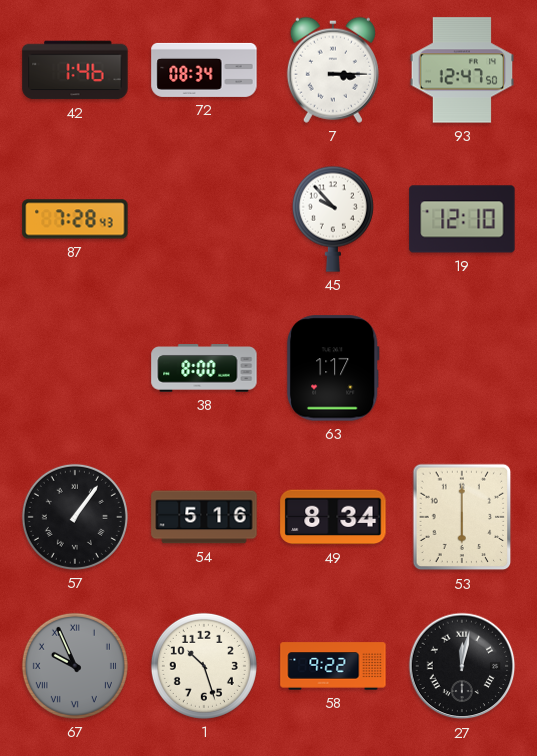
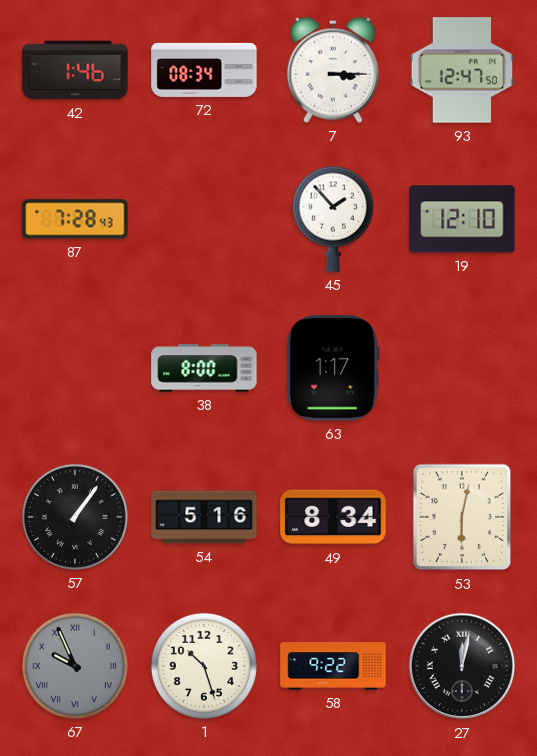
45: 9:53 -> 1:53 (333, 219)
53: 6:00 -> 6:02 (462, 517)
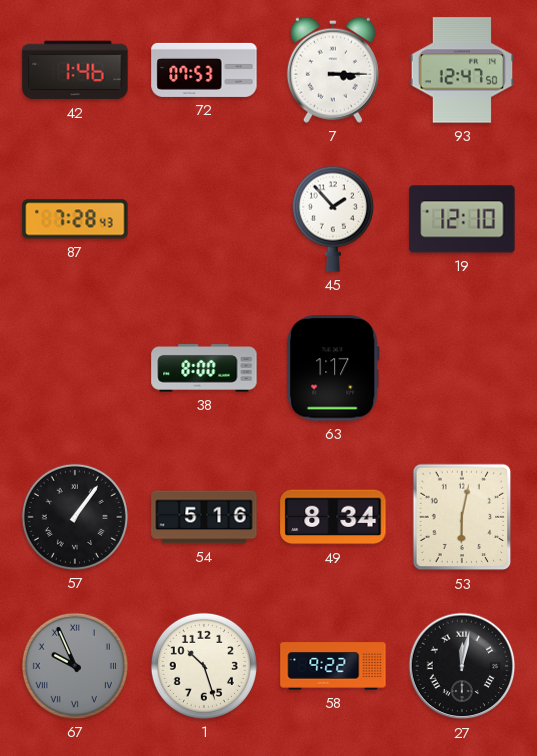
72: 08:34 -> 07:53 (204, 70)
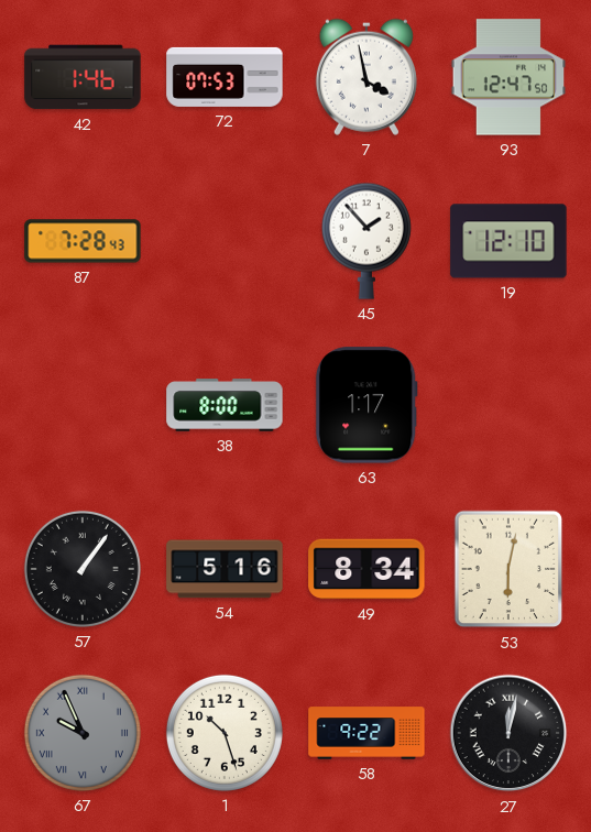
7: 3:15 -> 3:58 (366, 77)
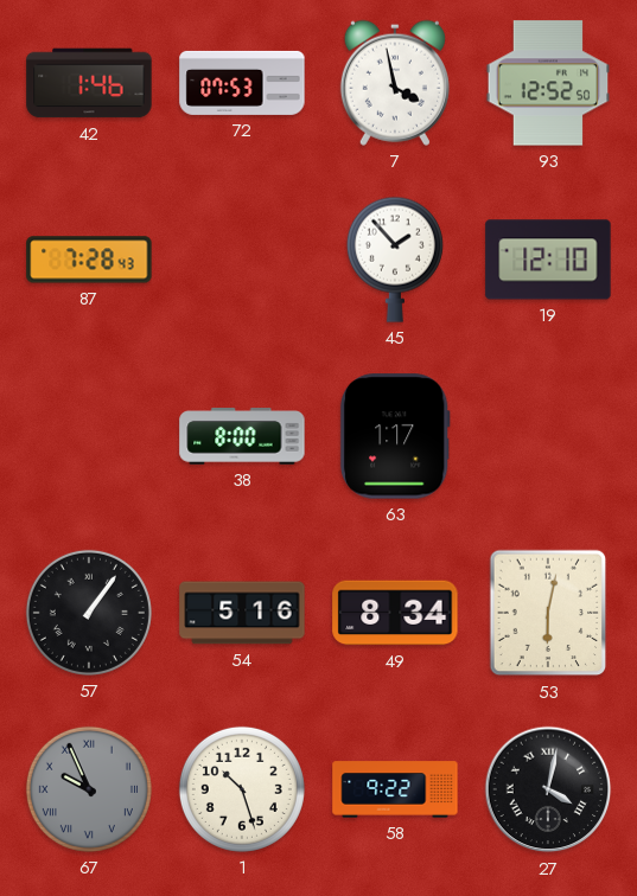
93: 12:47 -> 12:52 (548, 83)
27: 12:02 -> 4:02 (548, 789)
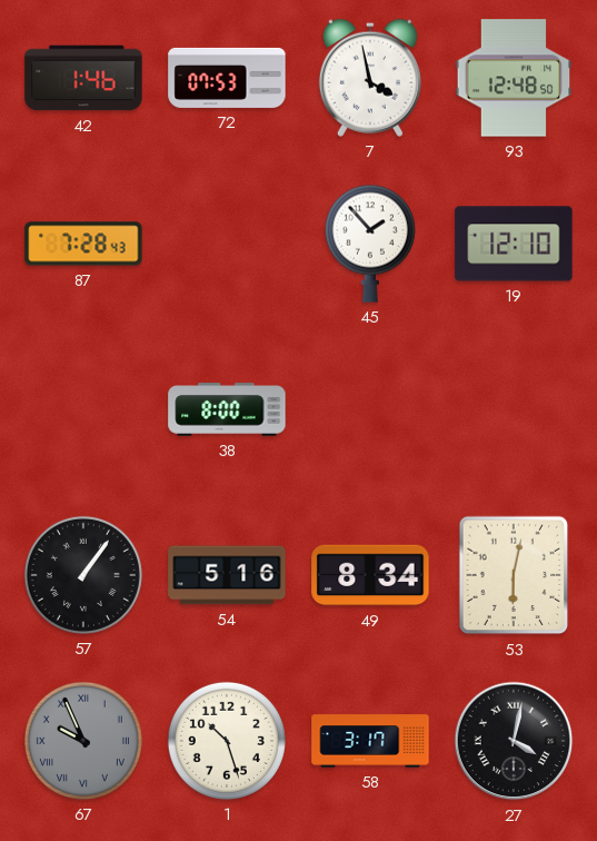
93: 12:52 -> 12:48 (514, 78)
63: 1:17 -> none (395, 436)
58: 9:22 -> 3:17 (370, 741)
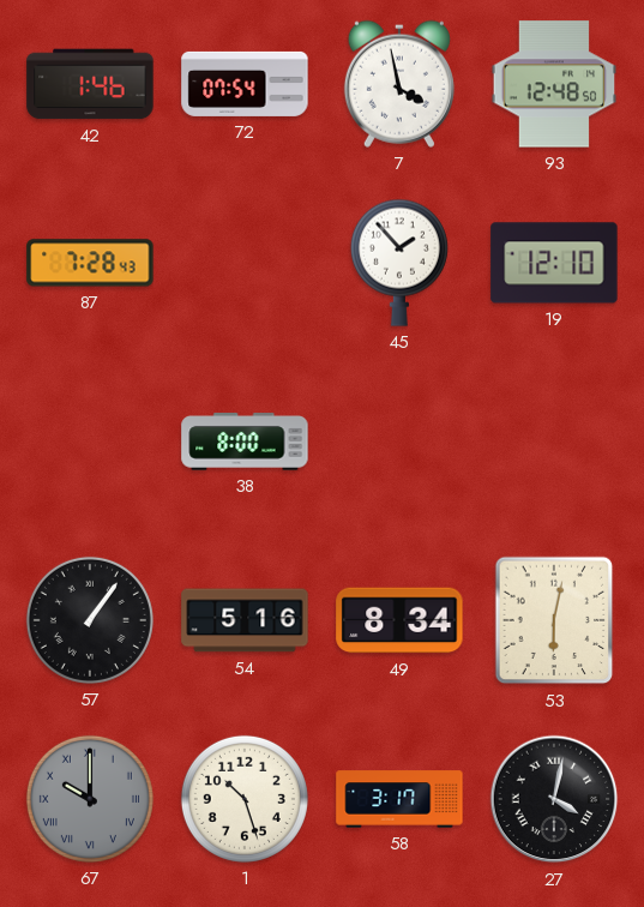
72: 07:53 -> 07:54 (245, 84)
67: 9:56 -> 10:00 (90, 799)
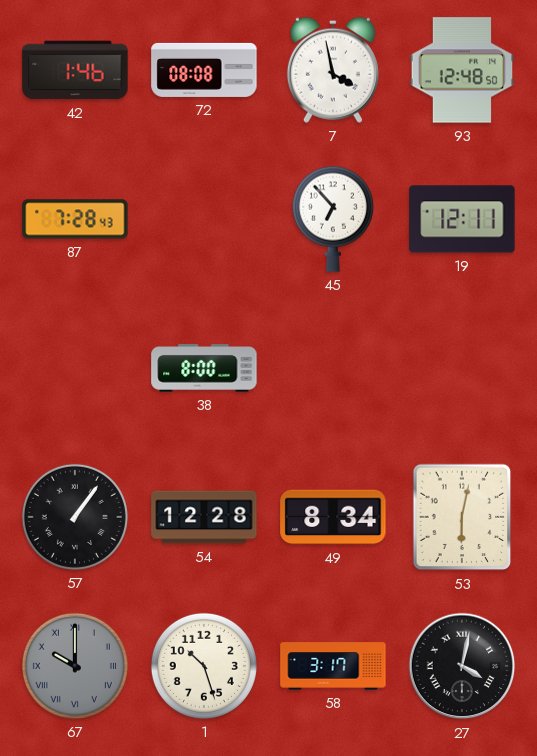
72: 07:54 -> 08:08 (204, 70)
45: 1:53 -> 6:53 (333, 219)
19: 12:10 -> 12:11 (462, 219)
54: 5:16 -> 12:28 (204, 517)
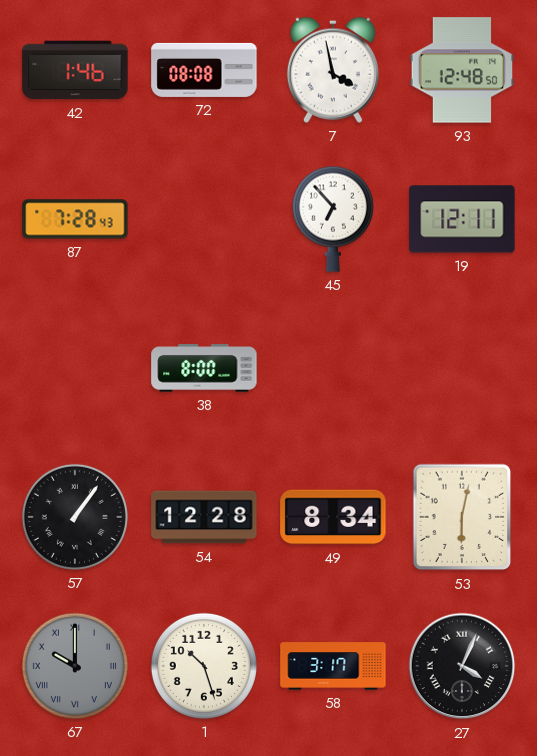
27: 4:02 -> 4:04 (462, 666)
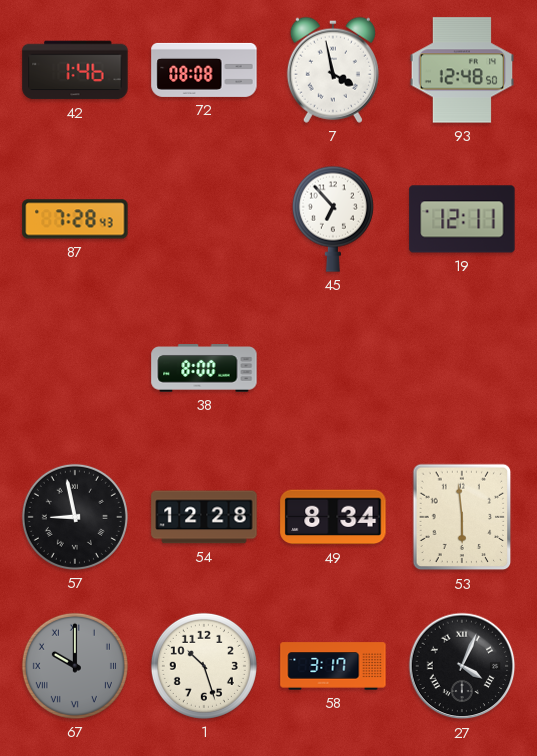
57: 1:06 -> 8:58 (75, 517)
53: 6:02 -> 5:59 (462, 517)
